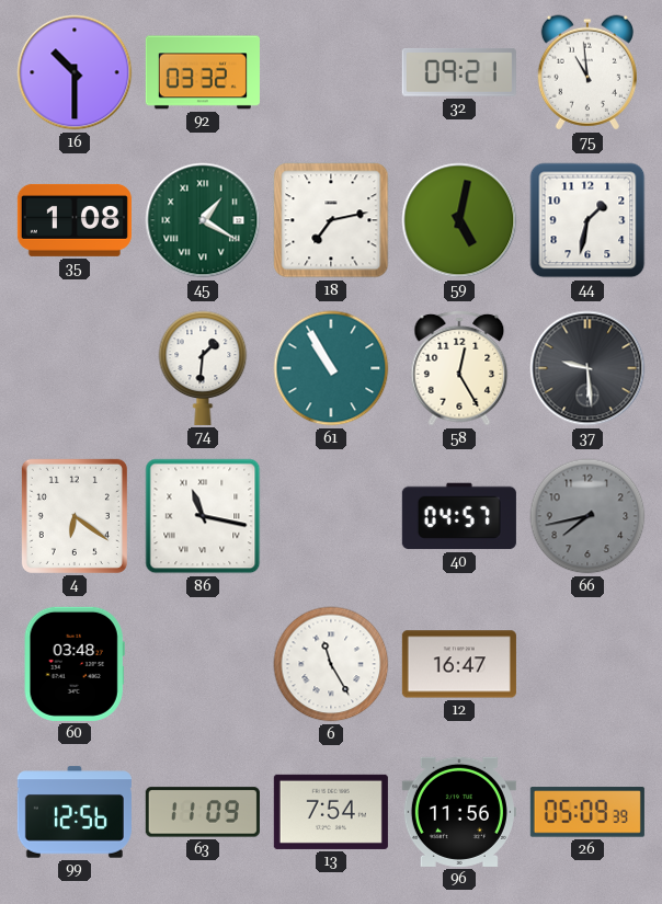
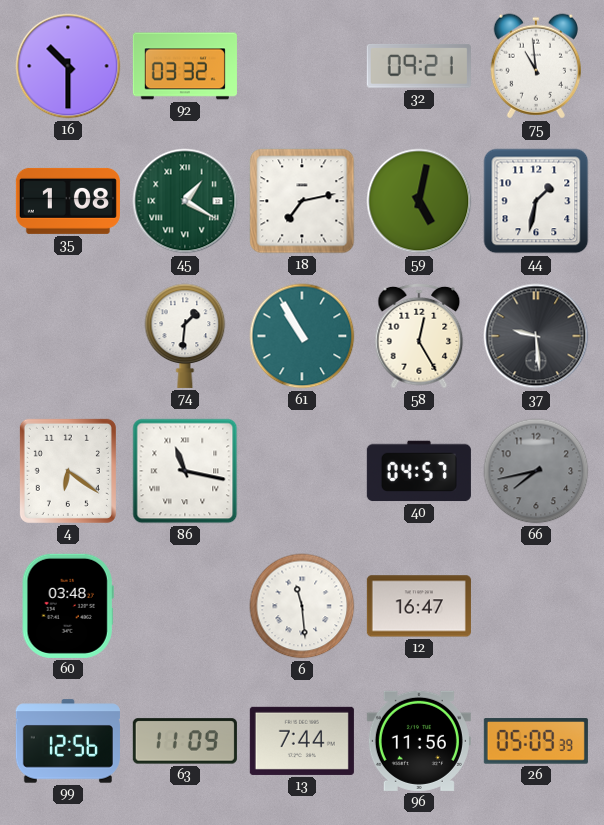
6: 11:25 -> 11:29 (302, 606)
13: 7:54 -> 7:44 (302, 741)
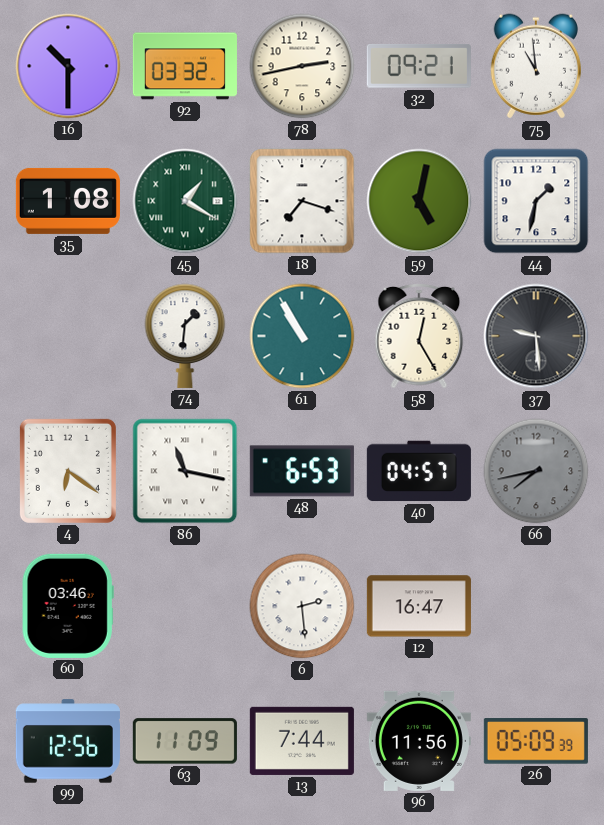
78: none -> 2:43 (302, 66)
18: 7:13 -> 7:18 (302, 201)
48: none -> 6:53 (302, 471)
60: 03:48 -> 03:46 (68, 606)
6: 11:29 -> 2:29 (302, 606)
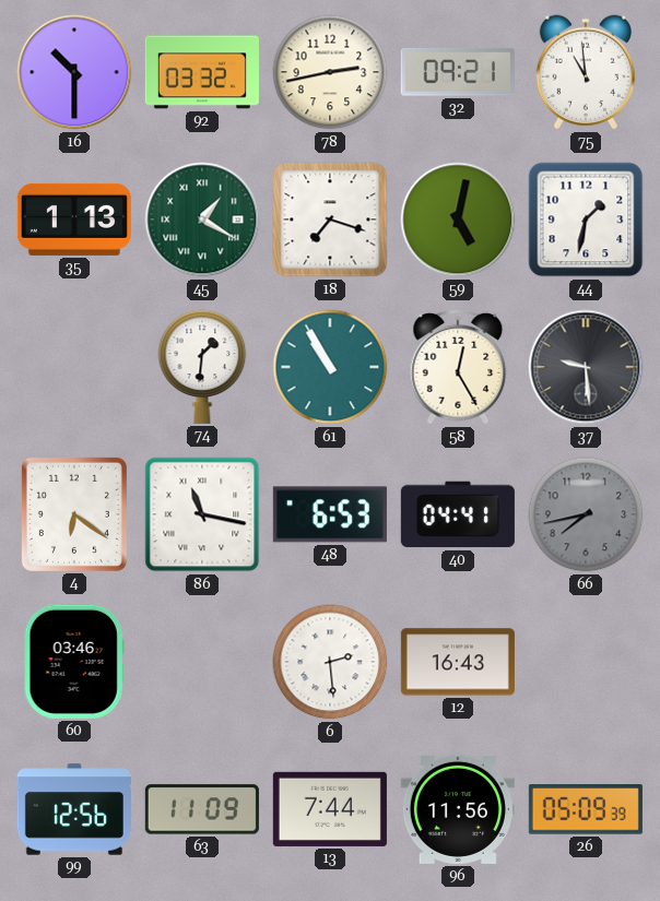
35: 1:08 -> 1:13 (74, 220)
40: 04:57 -> 04:41 (458, 514)
12: 16:47 -> 16:43 (458, 662)
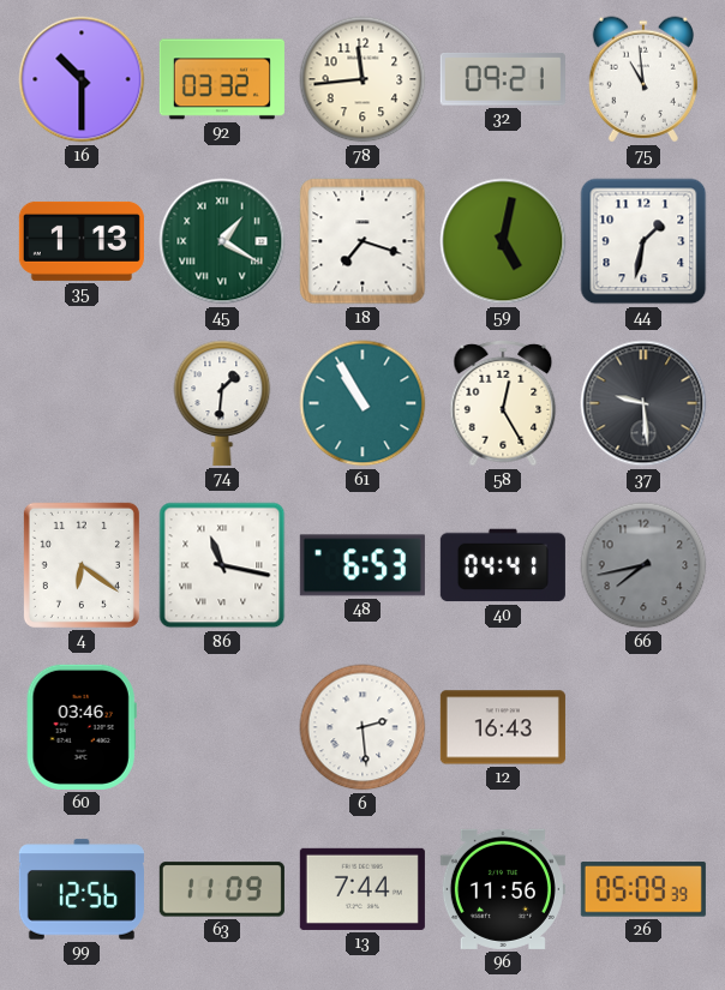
78: 2:43 -> 11:44 (362, 79)
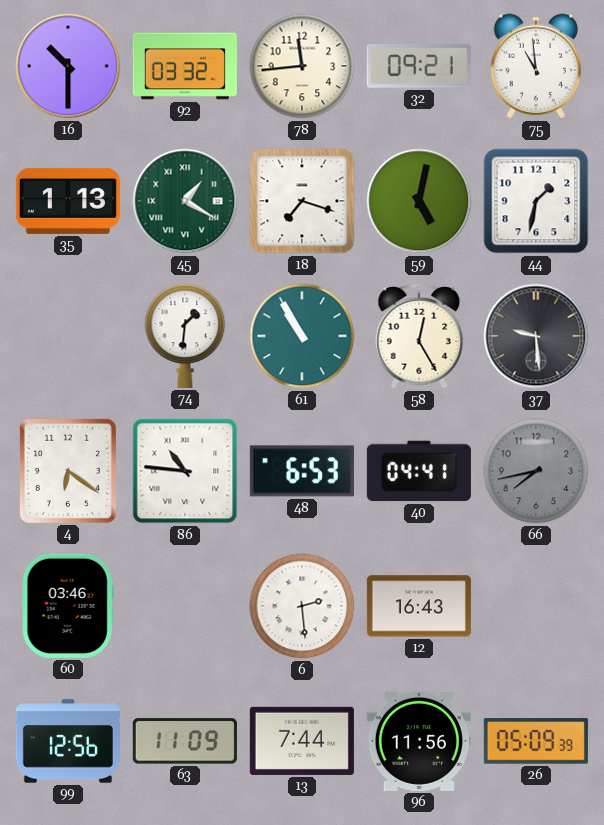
86: 11:17 -> 10:46 (185, 471)
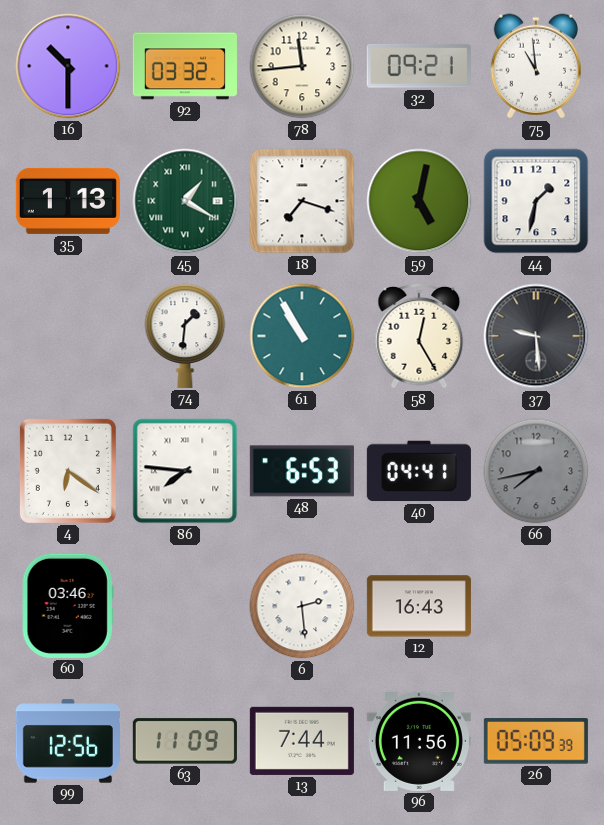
86: 10:46 -> 7:46 (185, 471)
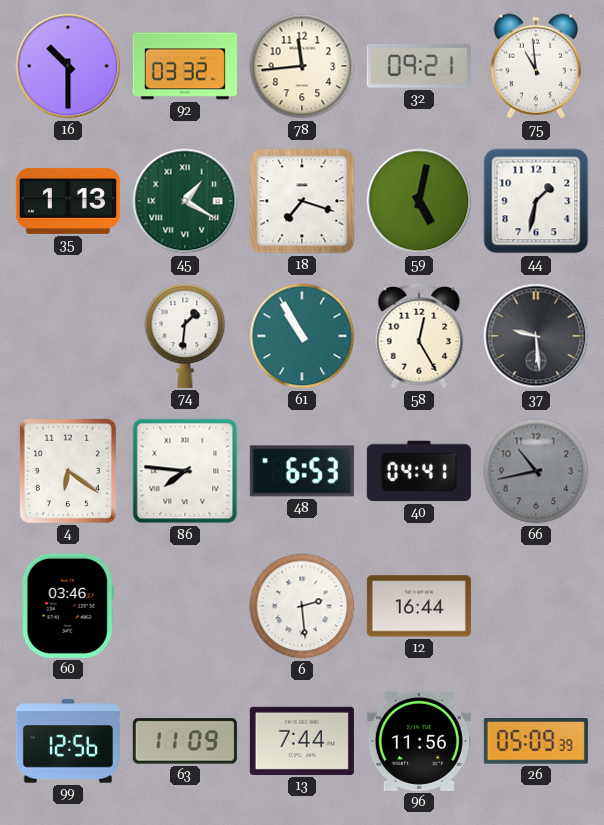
66: 7:43 -> 10:43 (536, 471)
12: 16:43 -> 16:44 (419, 606)
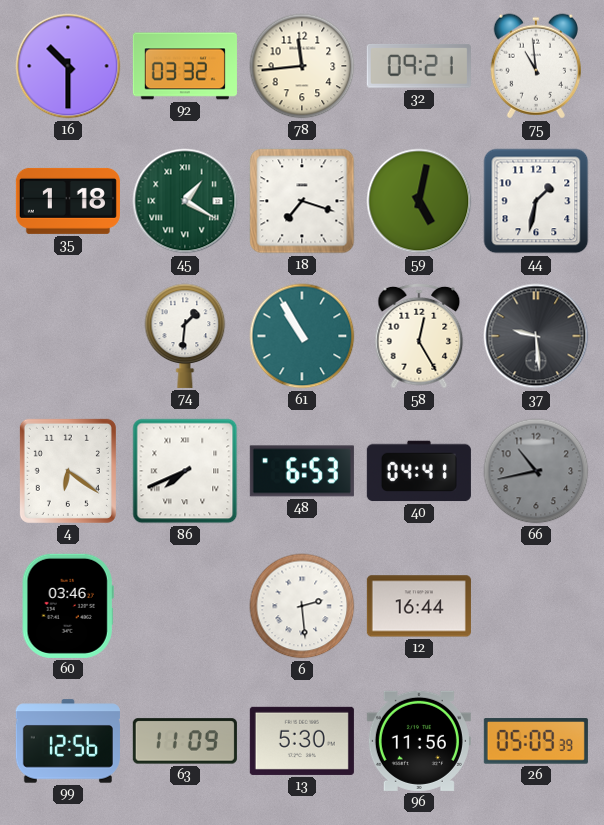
35: 1:13 -> 1:18 (68, 201)
86: 7:46 -> 7:41 (185, 471)
13: 7:44 -> 5:30 (302, 741)
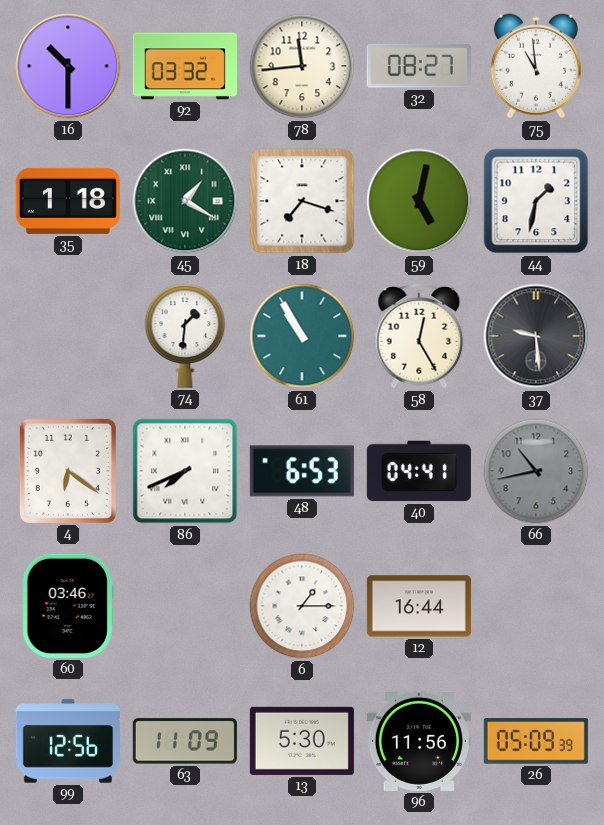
32: 09:21 -> 08:27 (419, 67)
6: 2:29 -> 1:15 (302, 606)
